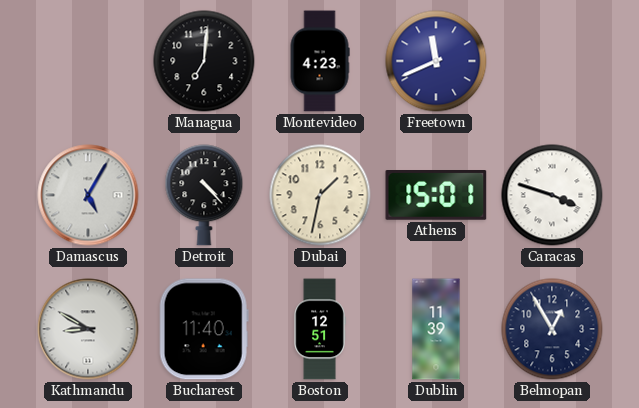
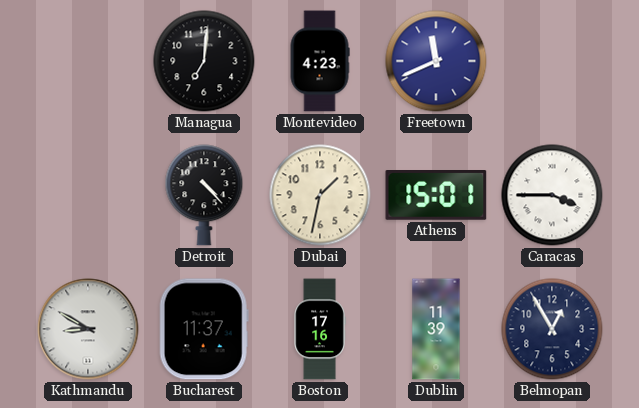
Damascus: 5:05 -> none (88, 195)
Caracas: 3:48 -> 3:45 (552, 195)
Bucharest: 11:40 -> 11:37 (204, 329)
Boston: 12:51 -> 17:16 (320, 329)
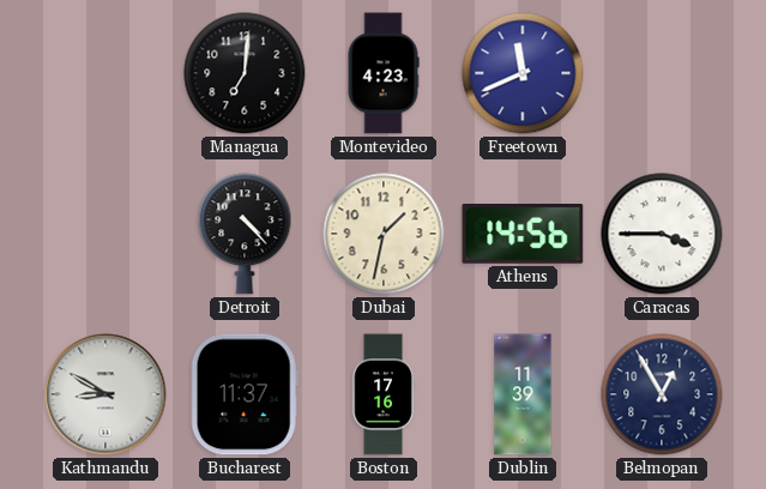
Athens: 15:01 -> 14:56 (523, 234)
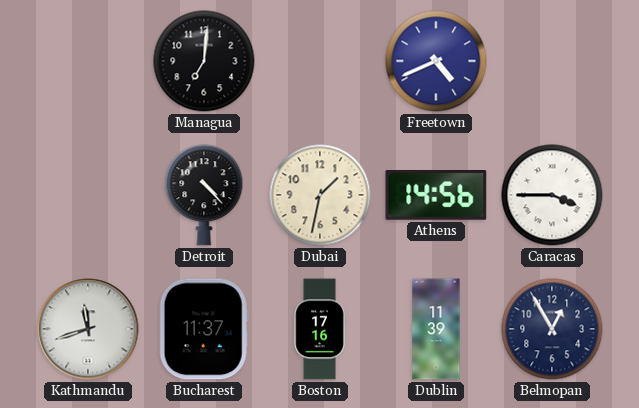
Montevideo: 4:23 -> none (384, 73)
Freetown: 11:41 -> 4:41 (436, 61)
Kathmandu: 8:50 -> 11:42 (88, 329)
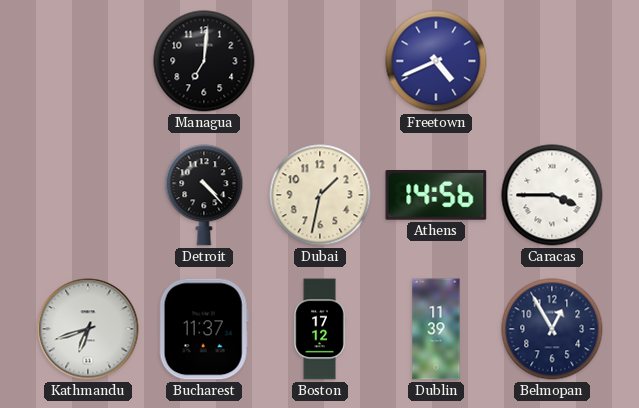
Kathmandu: 11:42 -> 6:42 (88, 329)
Boston: 17:16 -> 17:12 (320, 329)
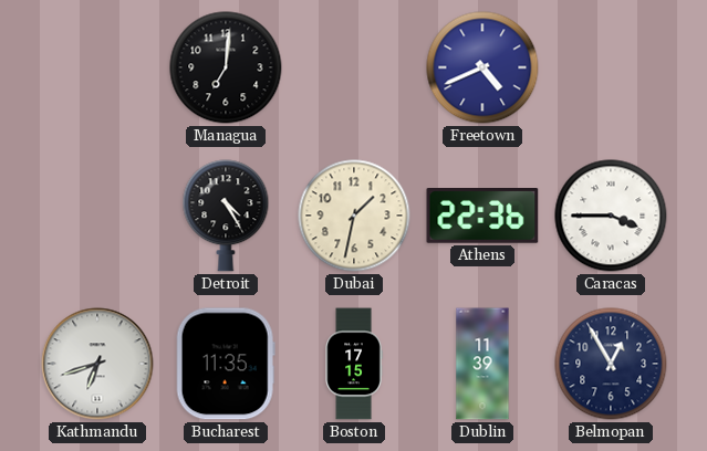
Detroit: 4:23 -> 4:25 (226, 216)
Athens: 14:56 -> 22:36 (482, 216)
Bucharest: 11:37 -> 11:35 (226, 364)
Boston: 17:12 -> 17:15 (354, 364)
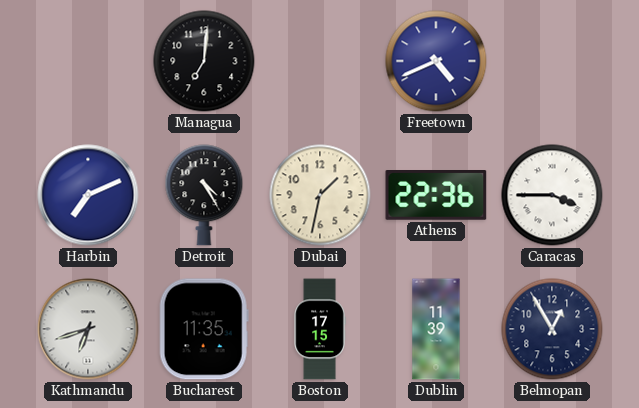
Harbin: none -> 7:11 (88, 195)
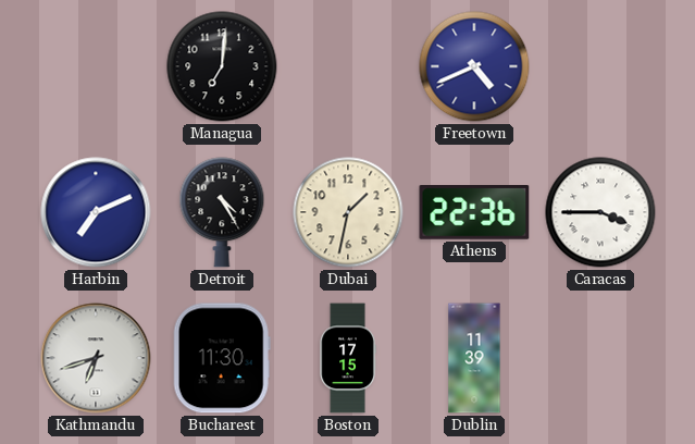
Bucharest: 11:35 -> 11:30 (222, 358)
Belmopan: 12:55 -> none (552, 329)
